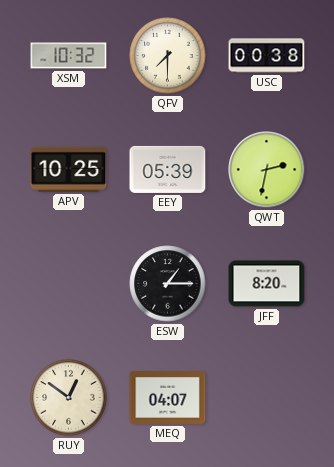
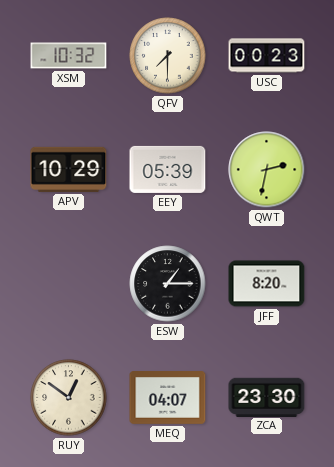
USC: 00:38 -> 00:23 (267, 56)
APV: 10:25 -> 10:29 (69, 169)
ZCA: none -> 23:30 (267, 397)
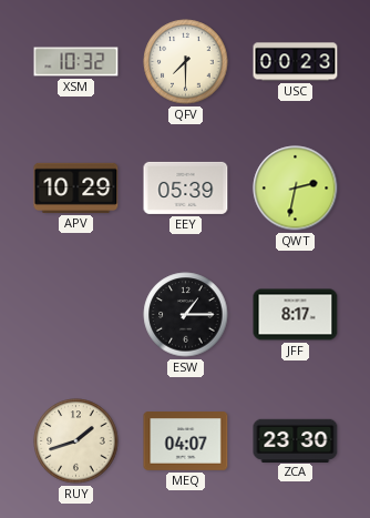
JFF: 8:20 -> 8:17 (296, 315)
RUY: 12:51 -> 1:42 (76, 441)
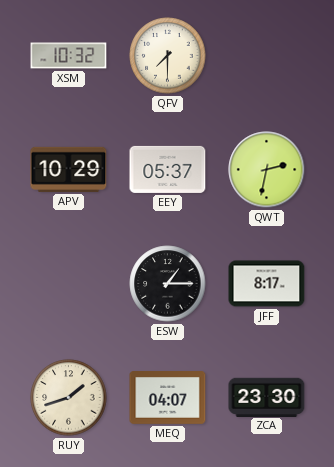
USC: 00:23 -> none (296, 62)
EEY: 05:39 -> 05:37 (168, 169)
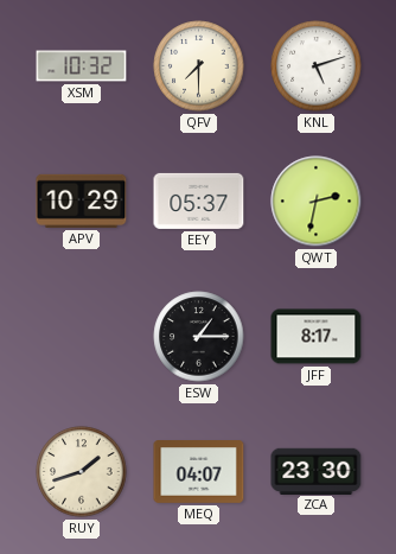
KNL: none -> 5:12 (317, 66)
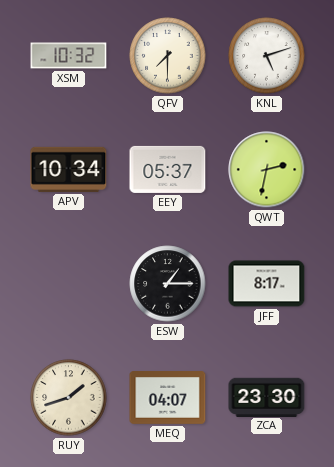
APV: 10:29 -> 10:34 (69, 169)
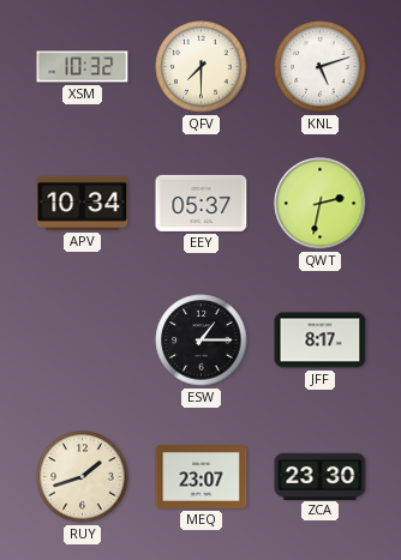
MEQ: 04:07 -> 23:07 (202, 477)
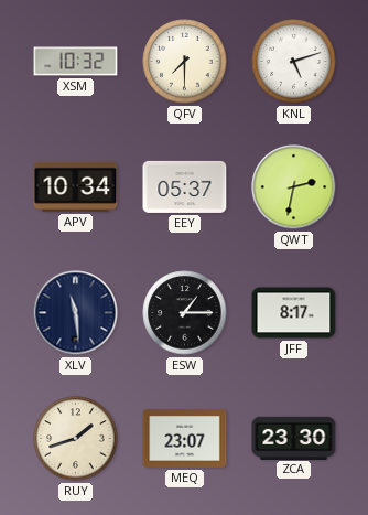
XLV: none -> 11:29 (76, 313)
